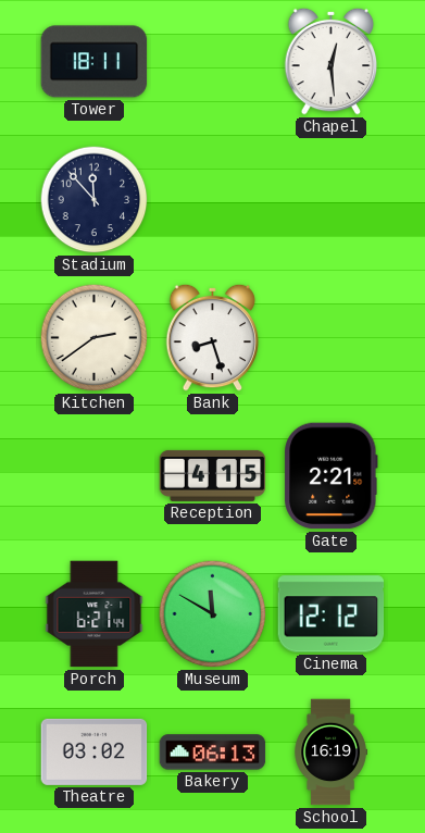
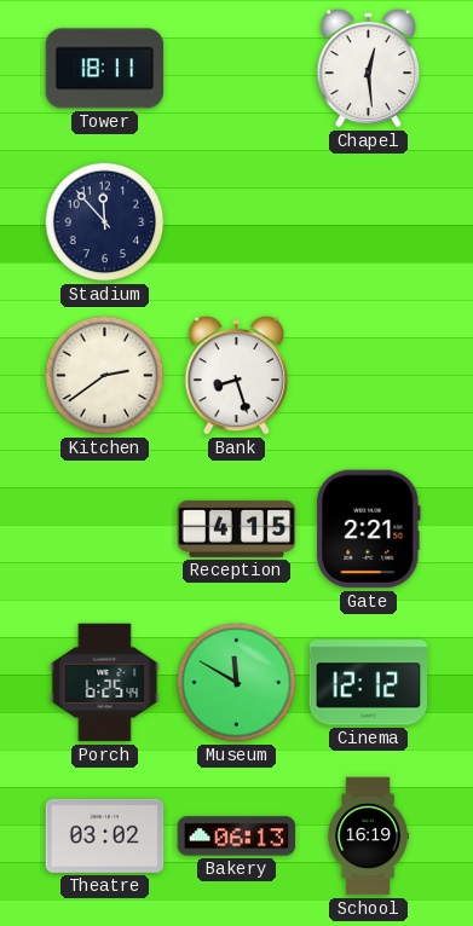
Porch: 6:21 -> 6:25 (105, 683)
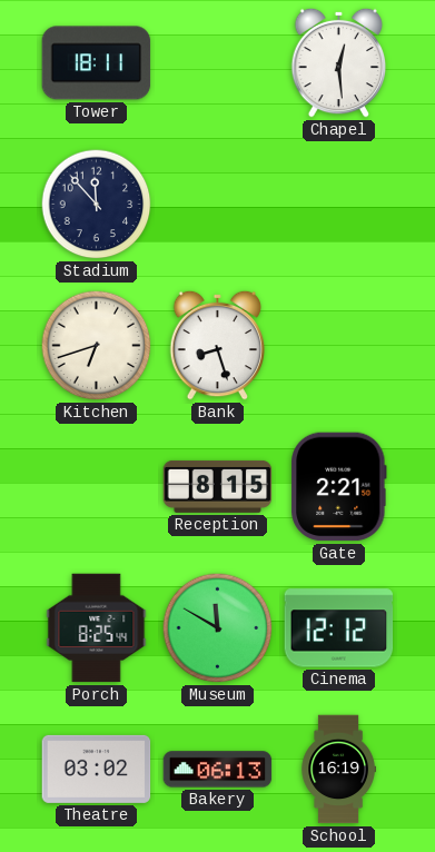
Kitchen: 2:39 -> 6:42 (97, 346)
Reception: 4:15 -> 8:15 (218, 486)
Porch: 6:25 -> 8:25 (97, 628)
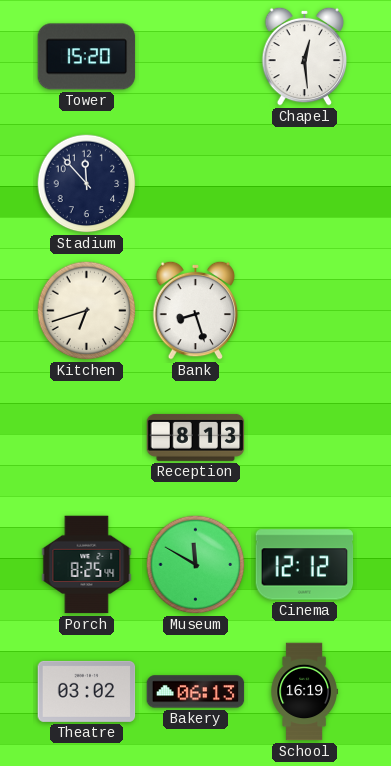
Tower: 18:11 -> 15:20 (87, 57)
Reception: 8:15 -> 8:13 (196, 437)
Gate: 2:21 -> none (339, 487)
